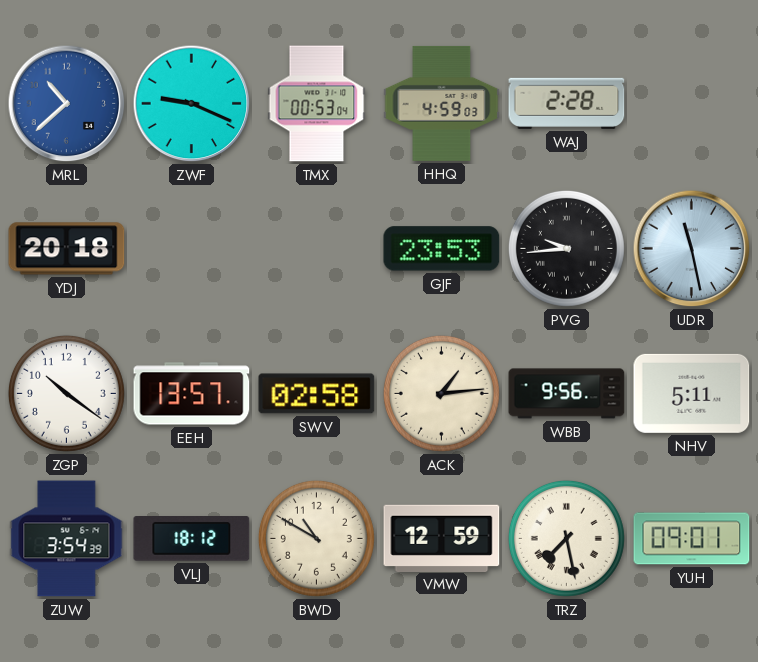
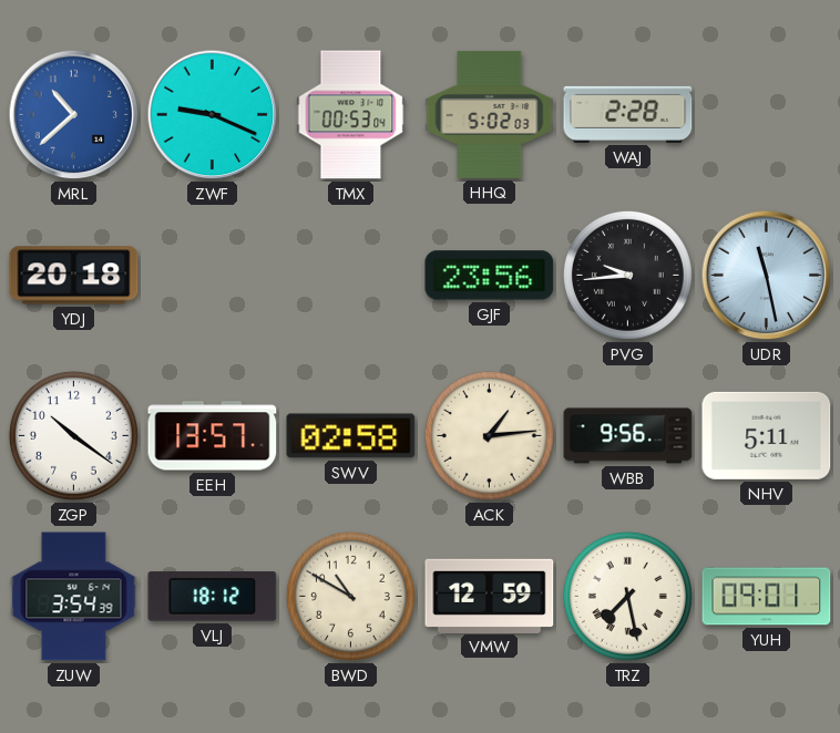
HHQ: 4:59 -> 5:02 (490, 114)
GJF: 23:53 -> 23:56 (490, 276)
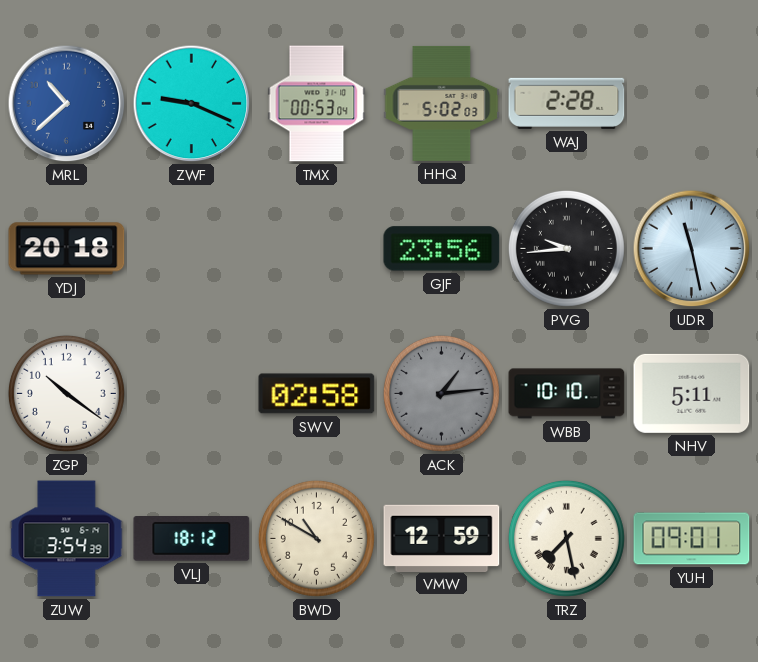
EEH: 13:57 -> none (213, 436)
ACK dial: cream -> grey (441, 393)
WBB: 9:56 -> 10:10 (567, 394)
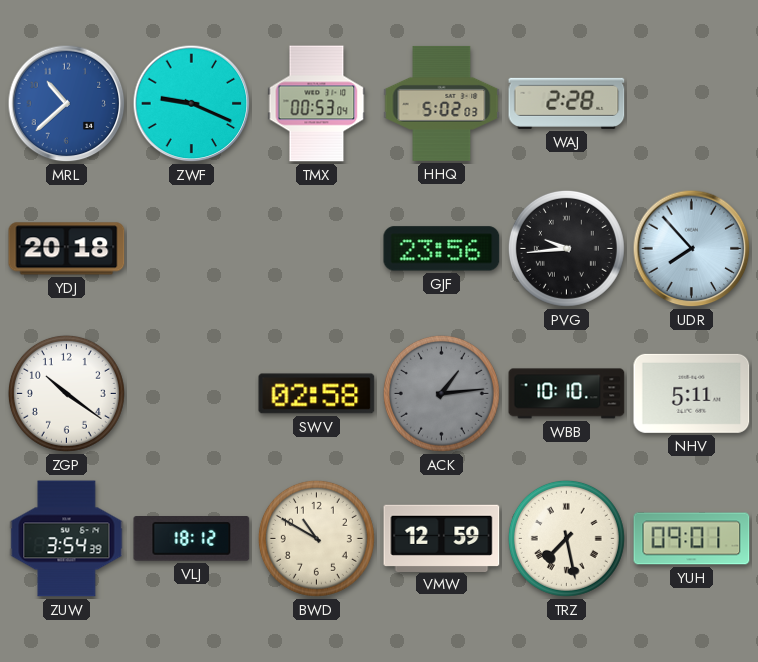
UDR: 11:28 -> 7:53 (692, 249)
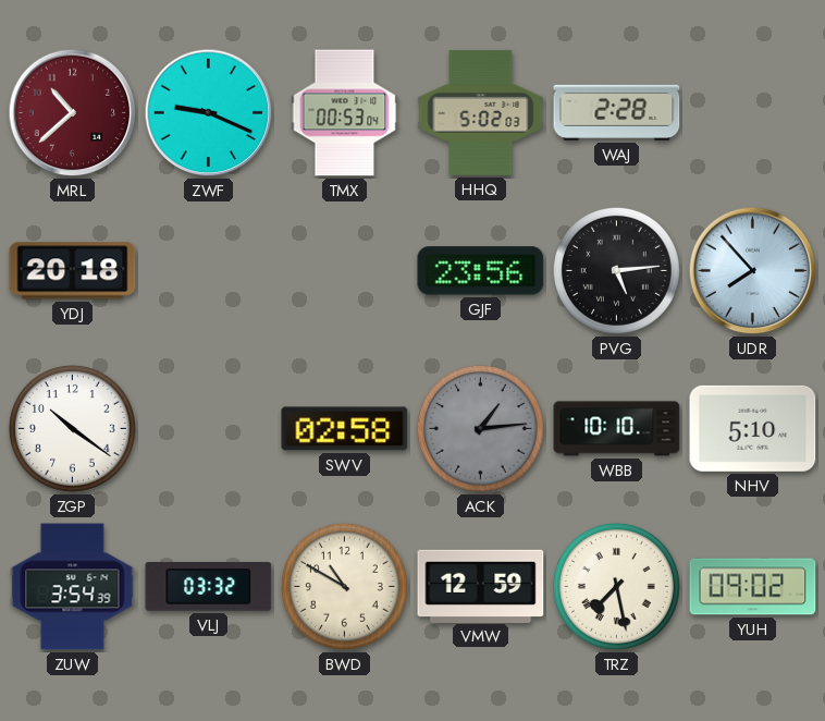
MRL dial: blue -> burgundy (73, 113)
PVG: 9:44 -> 5:14 (616, 270)
NHV: 5:11 -> 5:10 (753, 428)
VLJ: 18:12 -> 03:32 (209, 587)
YUH: 09:01 -> 09:02 (753, 587)
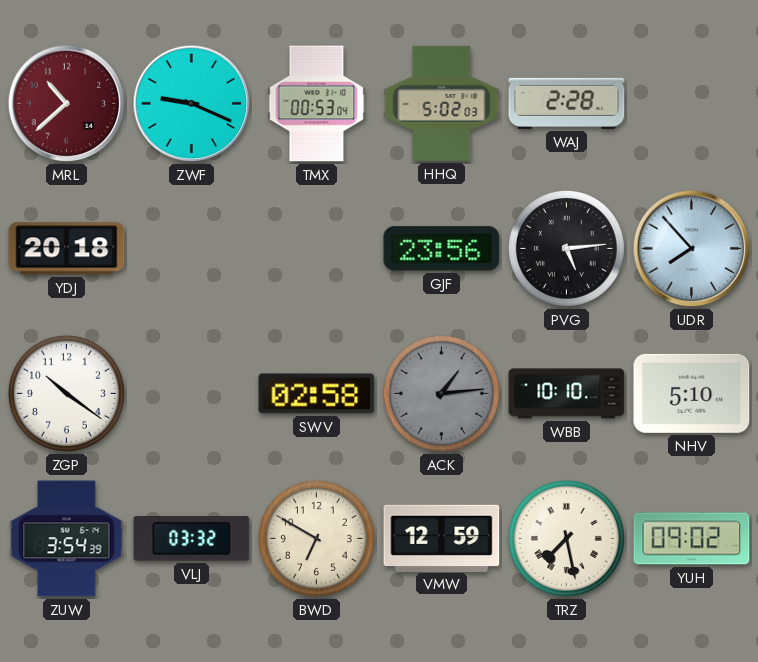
BWD: 10:50 -> 6:50 (316, 538)
